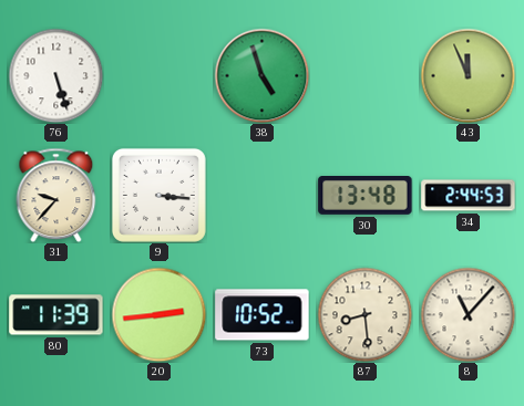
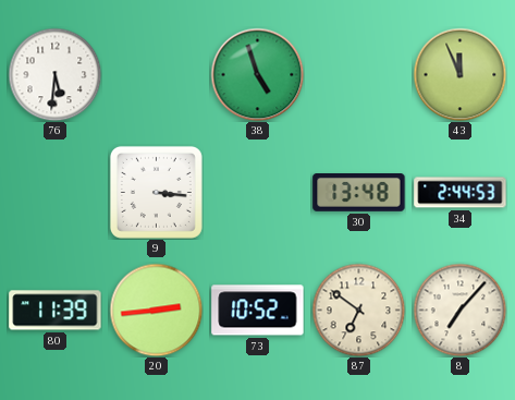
76: 5:27 -> 5:31 (54, 74)
31: 9:37 -> none (56, 195)
87: 8:29 -> 6:51 (358, 310)
8: 11:07 -> 7:07 (459, 310)
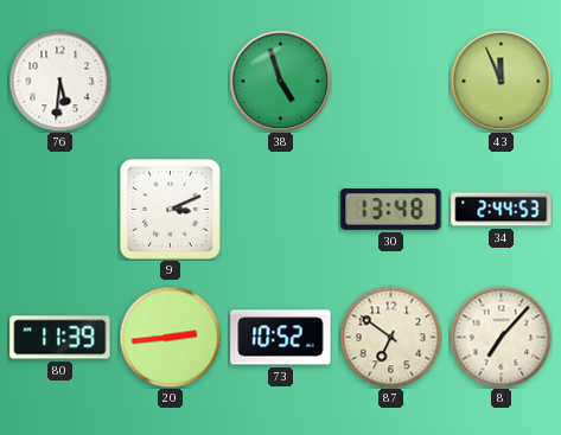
9: 3:16 -> 3:11 (170, 209)
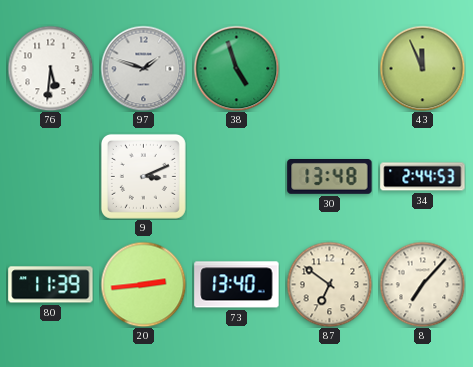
97: none -> 1:48 (143, 68)
73: 10:52 -> 13:40 (237, 285)
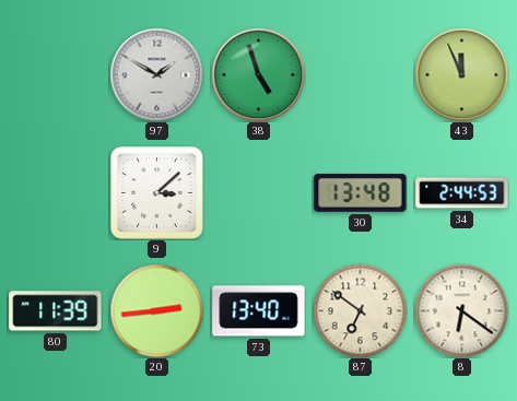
76: 5:31 -> none (50, 68)
97: 1:48 -> 1:50 (156, 74)
9: 3:11 -> 3:08 (156, 192)
8: 7:07 -> 6:21 (461, 310)
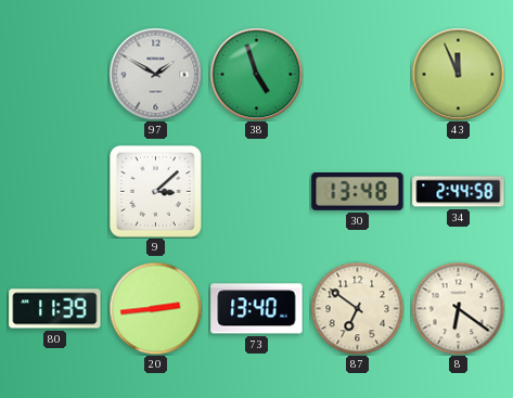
34: 2:44:53 -> 2:44:58 (459, 192)
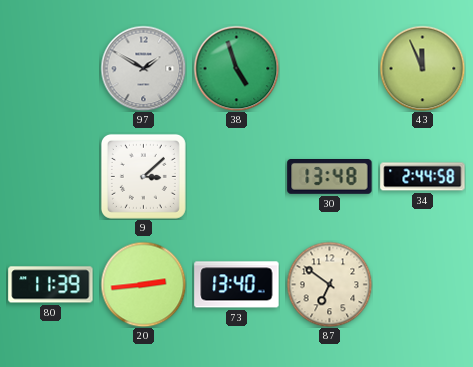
8: 6:21 -> none (458, 308)
